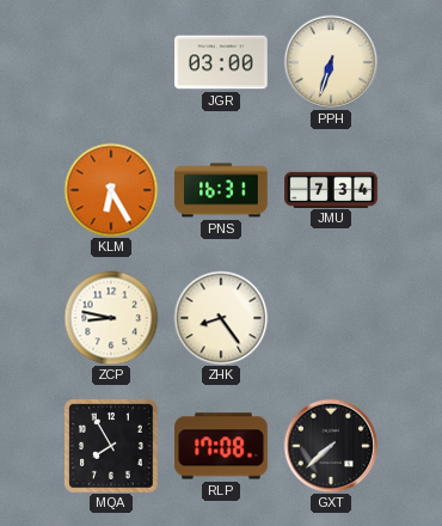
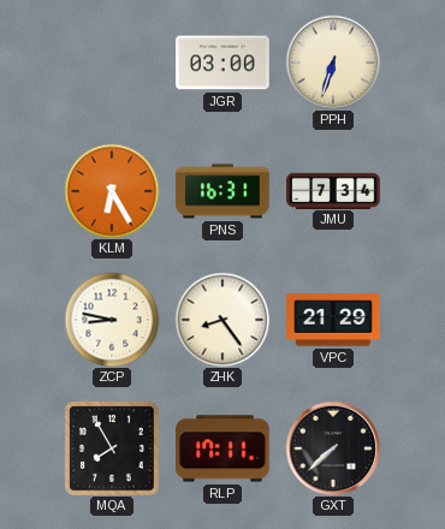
VPC: none -> 21:29 (333, 320)
RLP: 17:08 -> 17:11 (222, 448)
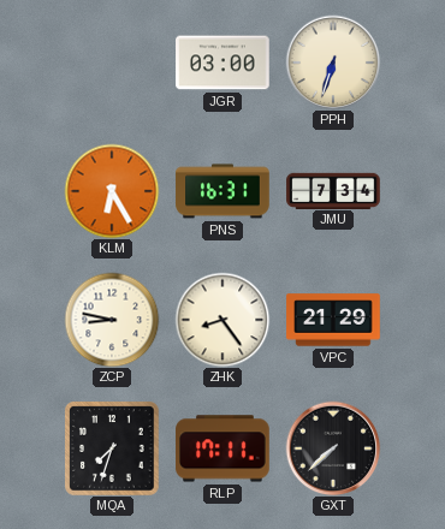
MQA: 7:55 -> 7:33 (112, 448)
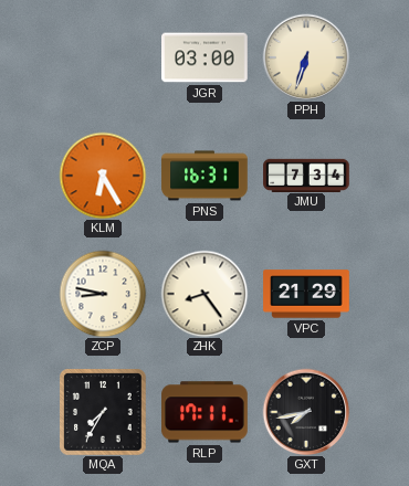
MQA: 7:33 -> 7:35 (103, 412)
GXT: 7:38 -> 7:43 (306, 412)
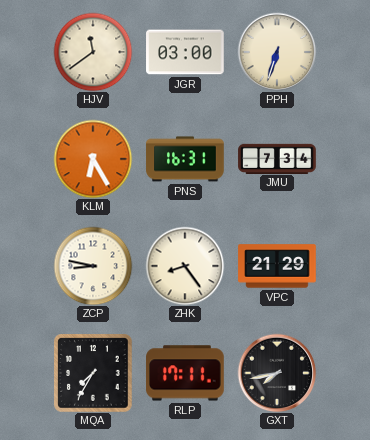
HJV: none -> 11:39 (93, 52)
